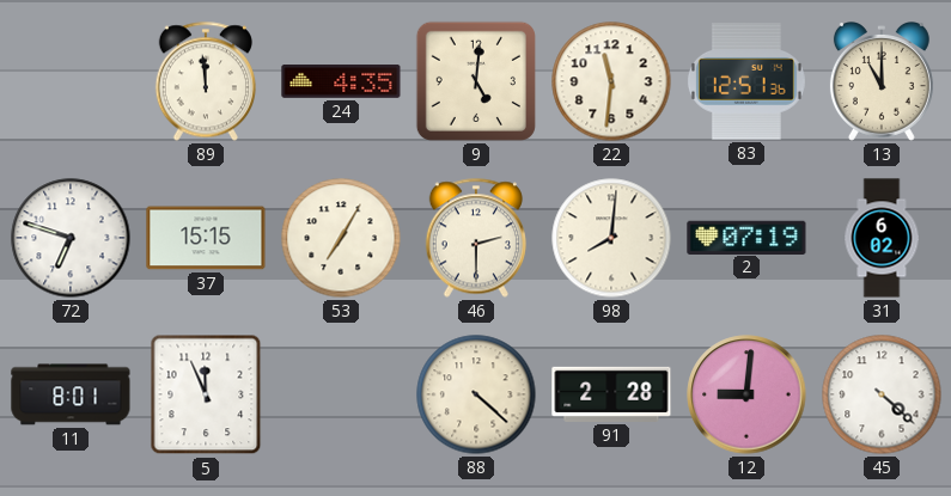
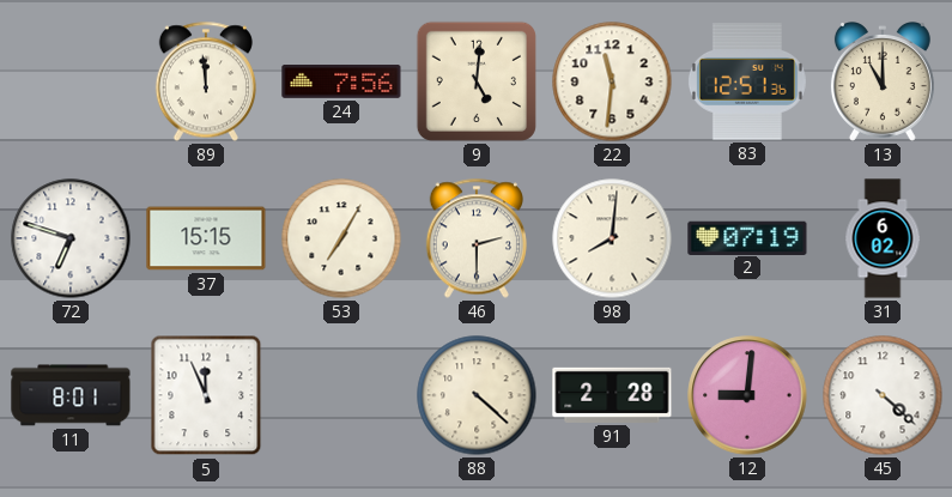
24: 4:35 -> 7:56 (341, 83)
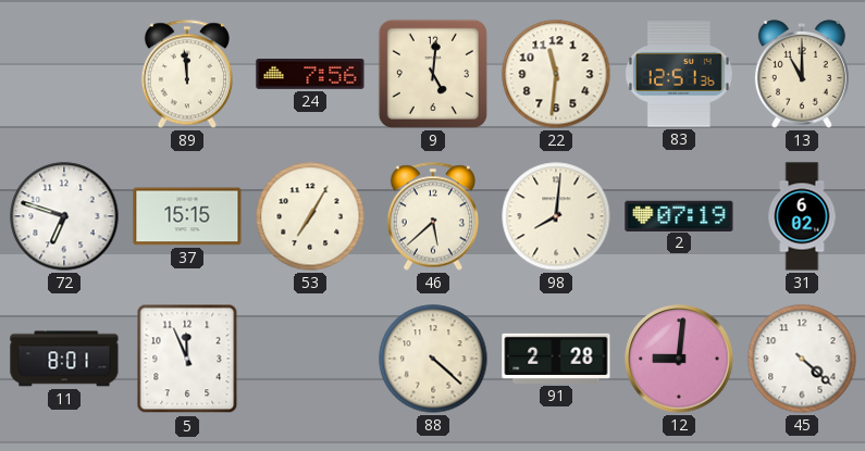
46: 2:30 -> 5:38 (433, 216)
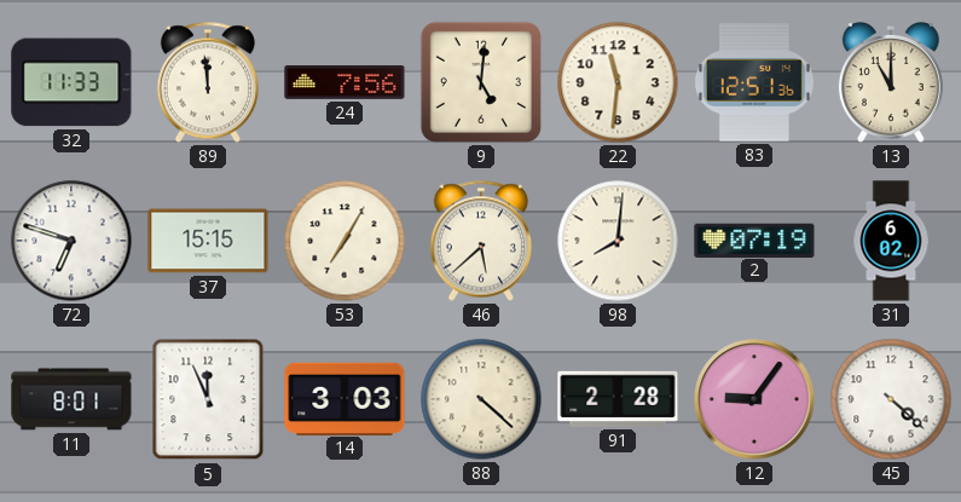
32: none -> 11:33 (71, 82)
14: none -> 3:03 (345, 398)
12: 9:01 -> 9:06 (754, 399)
